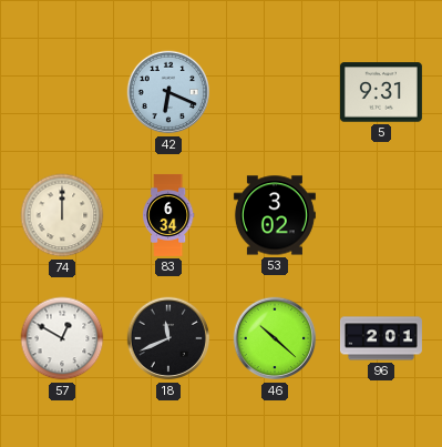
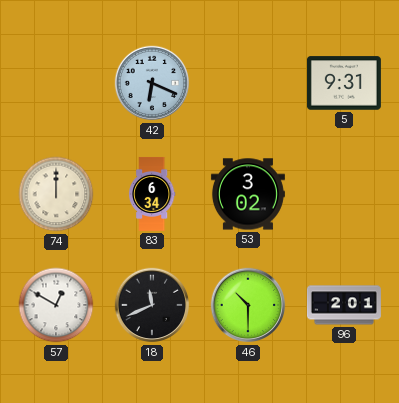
46: 10:22 -> 10:30 (248, 305)
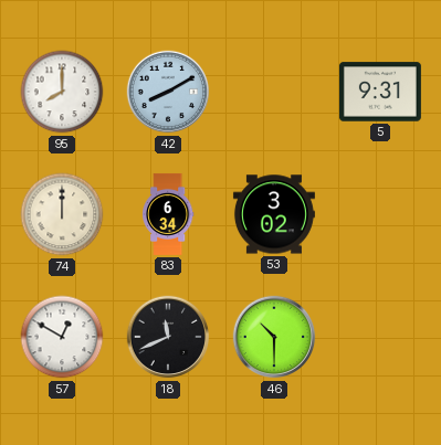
95: none -> 8:00 (62, 92)
42: 6:19 -> 8:10 (168, 92)
96: 2:01 -> none (344, 305)
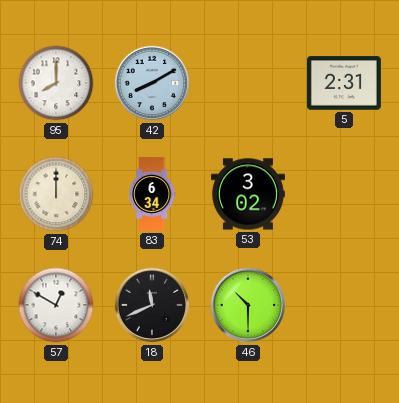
5: 9:31 -> 2:31 (344, 83)
